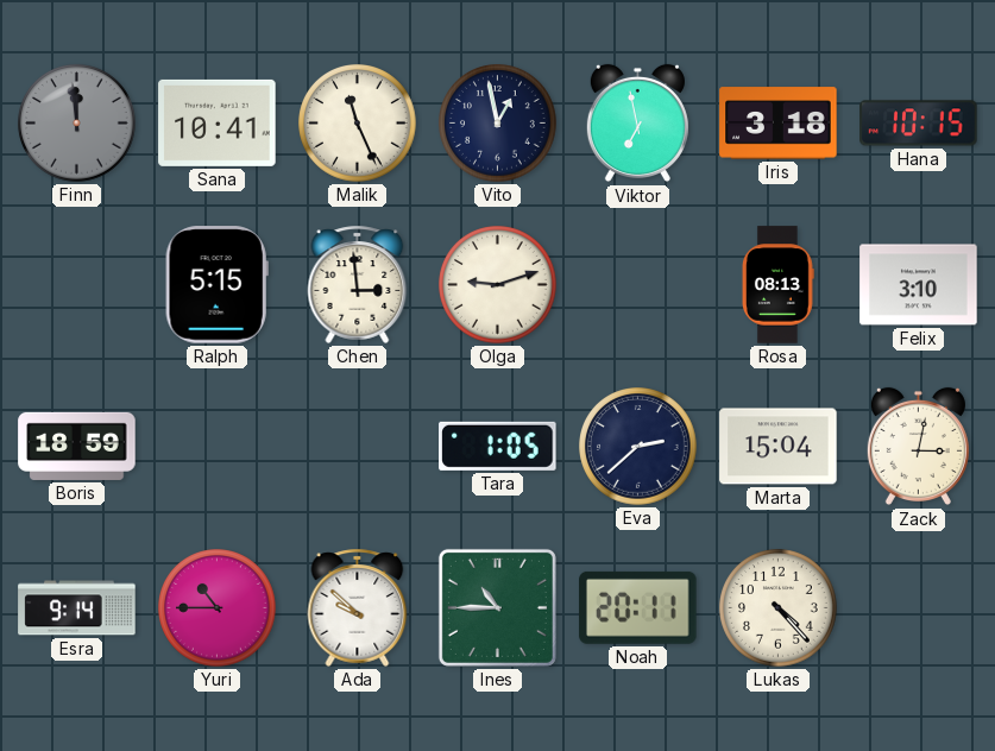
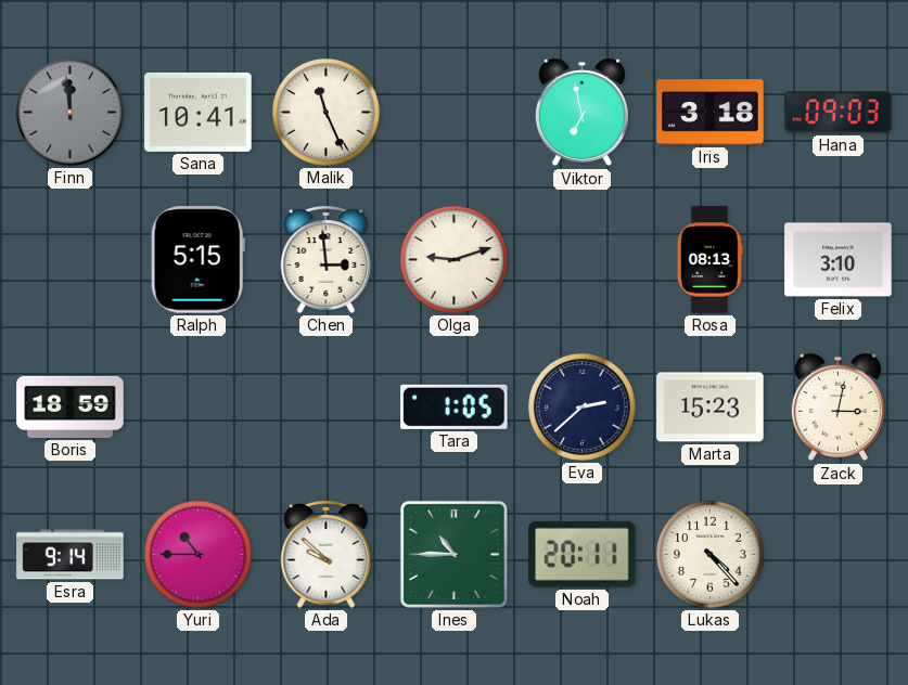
Vito: 12:58 -> none (498, 124)
Hana: 10:15 -> 09:03 (839, 113)
Marta: 15:04 -> 15:23 (711, 408)
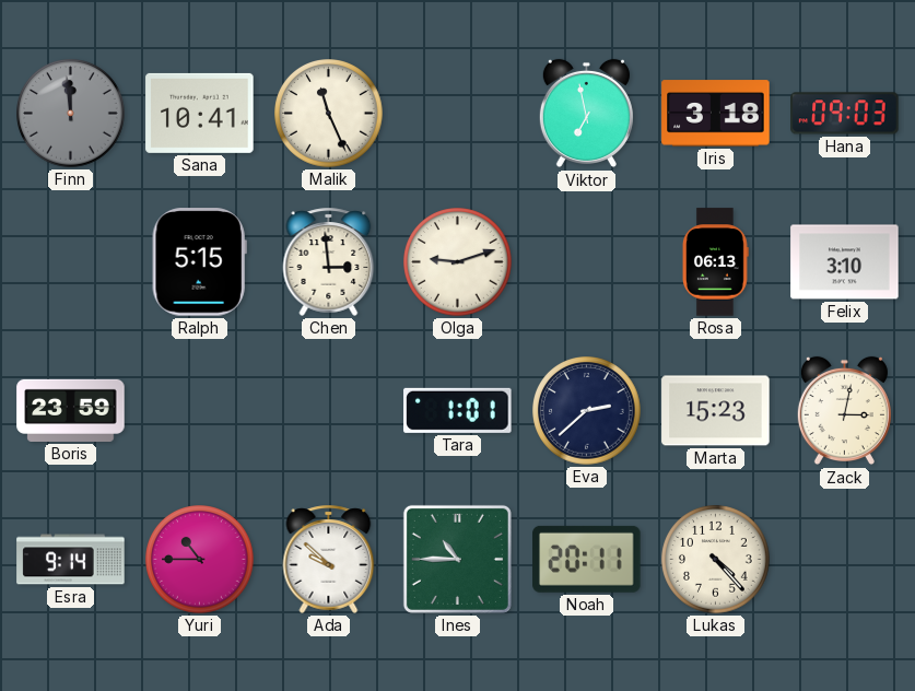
Rosa: 08:13 -> 06:13 (715, 262)
Boris: 18:59 -> 23:59 (71, 410)
Tara: 1:05 -> 1:01 (458, 410)
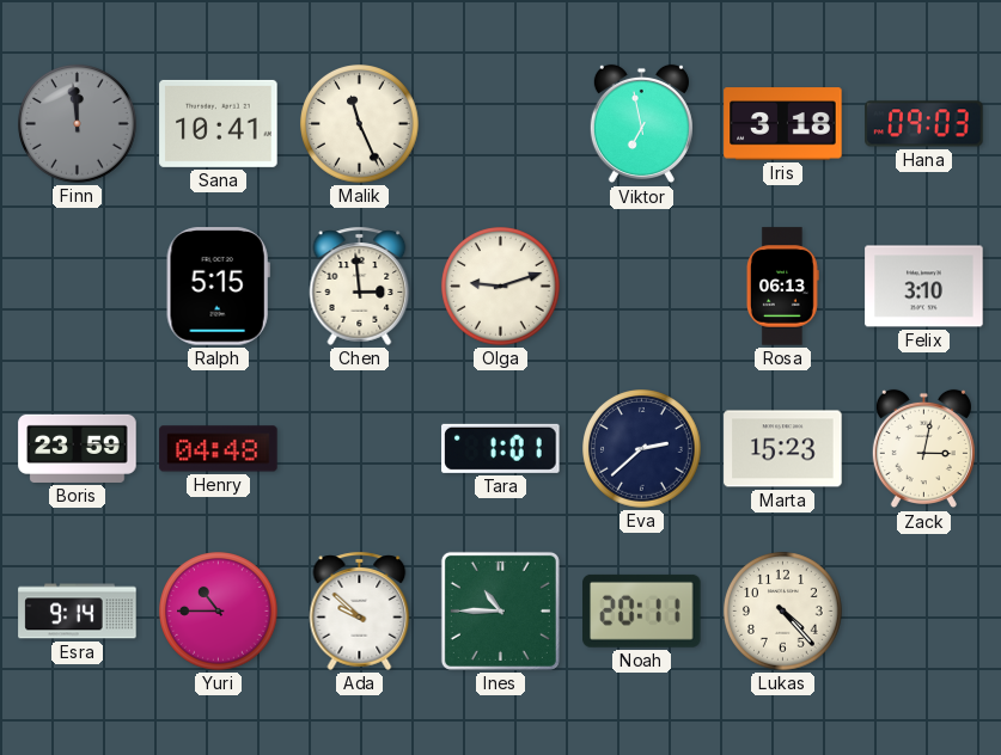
Henry: none -> 04:48 (219, 449)
